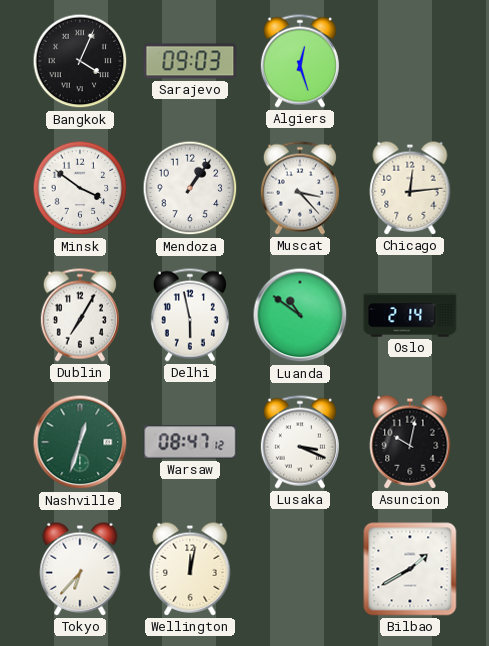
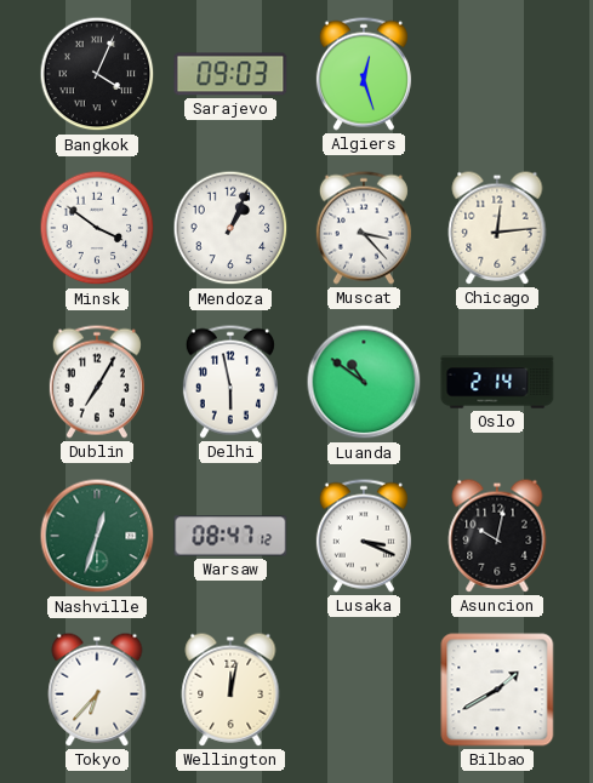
Mendoza: 1:06 -> 1:04 (230, 228)
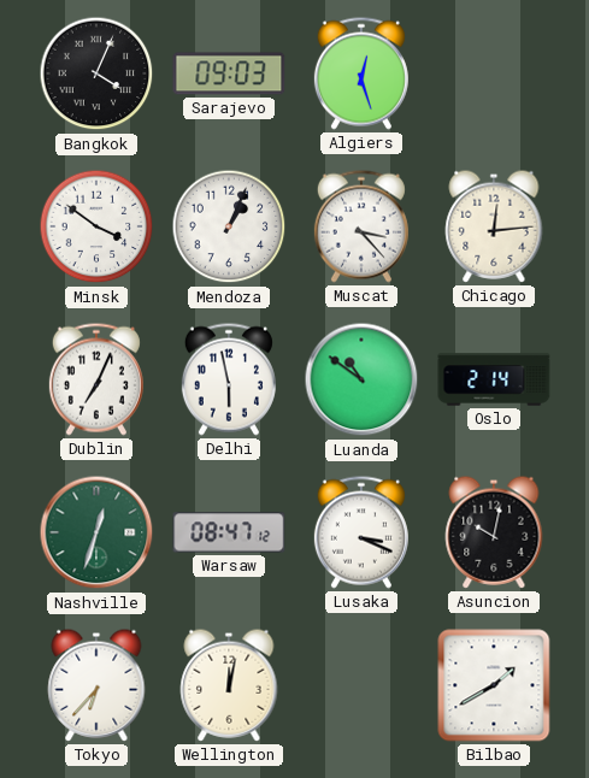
Dublin: 7:05 -> 7:04 (96, 379)
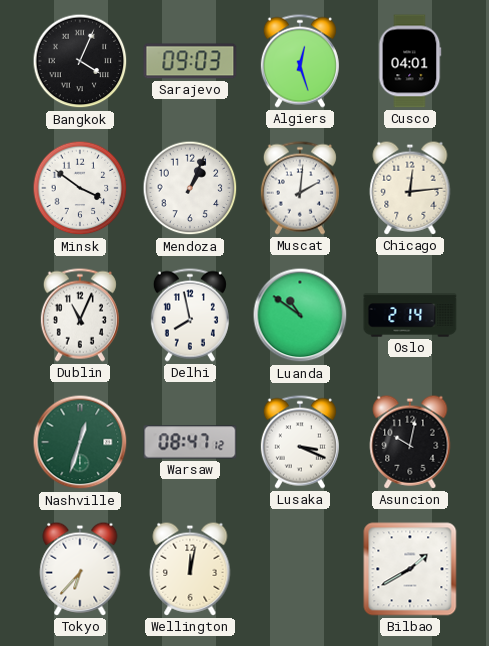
Cusco: none -> 04:01 (410, 61)
Muscat: 3:23 -> 2:01 (300, 188)
Dublin: 7:04 -> 11:04 (80, 315)
Delhi: 5:58 -> 7:58 (190, 315)
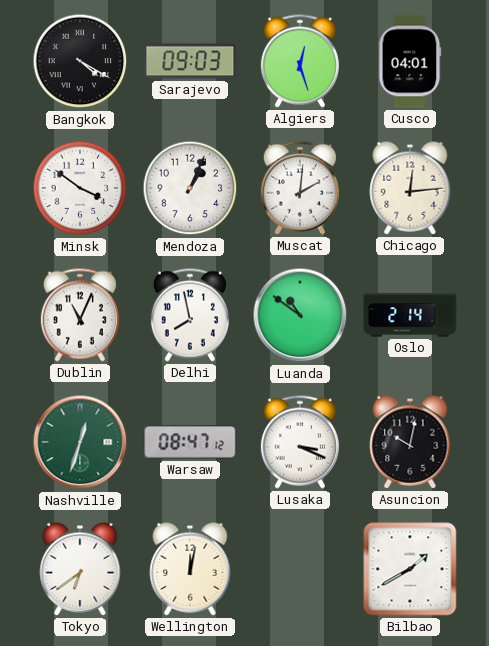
Bangkok: 4:04 -> 4:20 (80, 61)
Tokyo: 6:37 -> 6:39 (80, 569)
